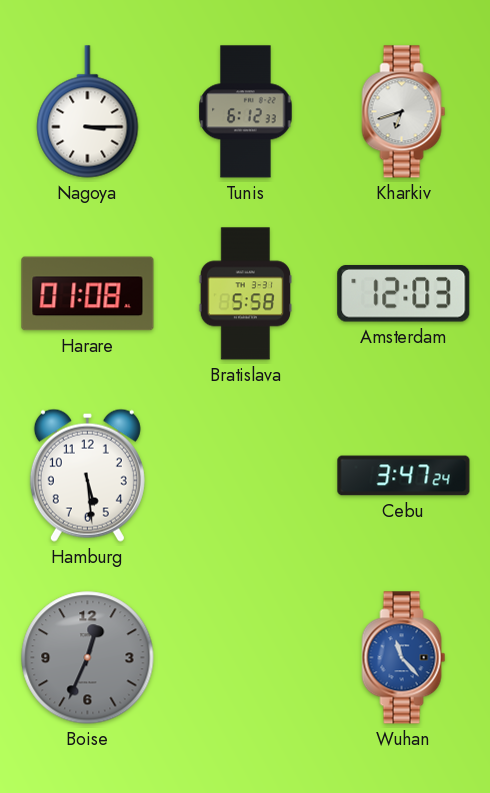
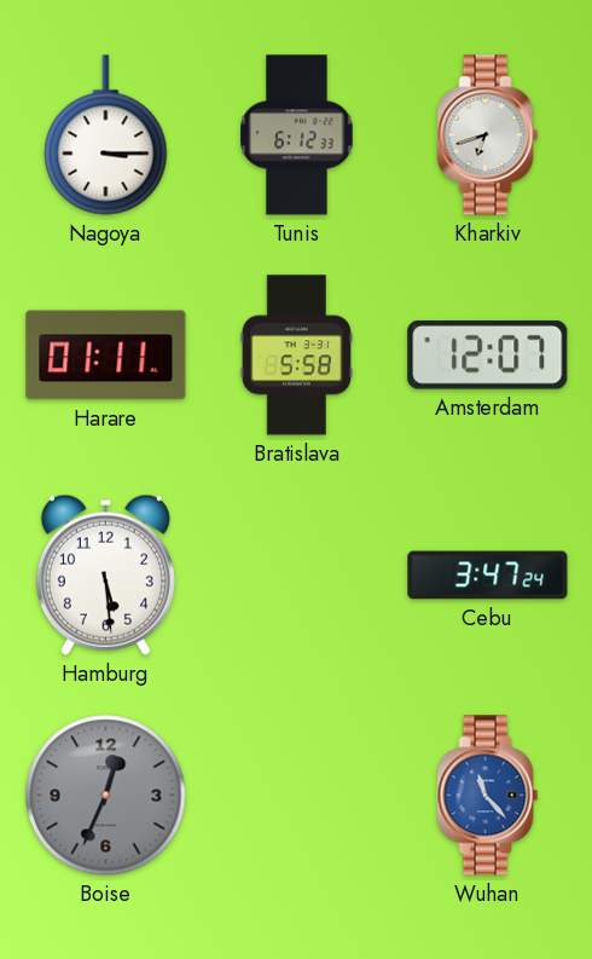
Harare: 01:08 -> 01:11 (106, 356)
Amsterdam: 12:03 -> 12:07 (488, 356)
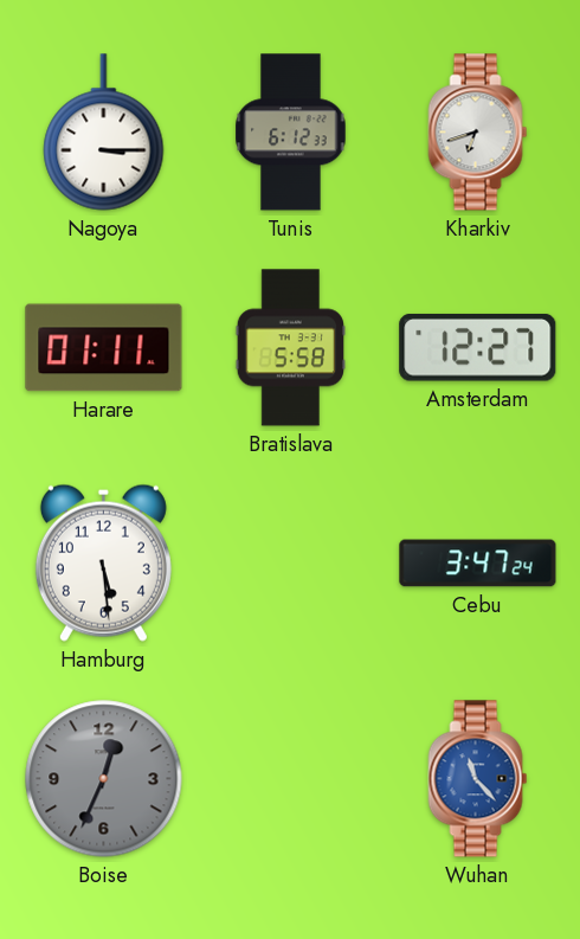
Amsterdam: 12:07 -> 12:27 (478, 348)
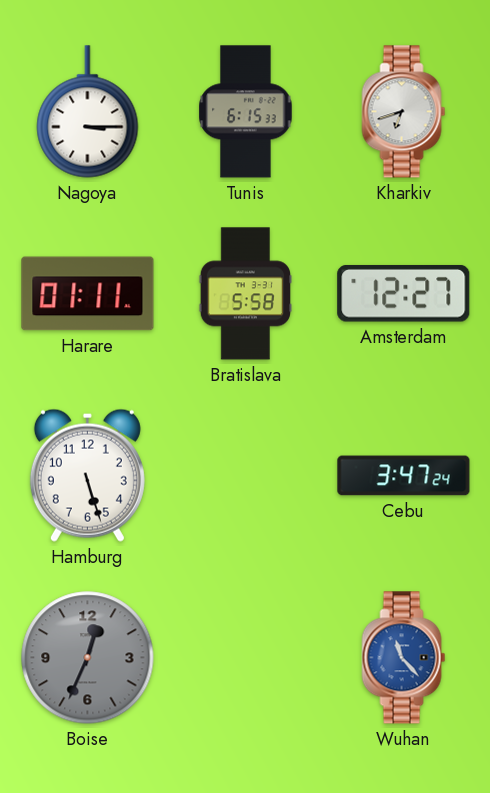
Tunis: 6:12 -> 6:15 (246, 112)
Hamburg: 5:29 -> 5:27 (87, 475)
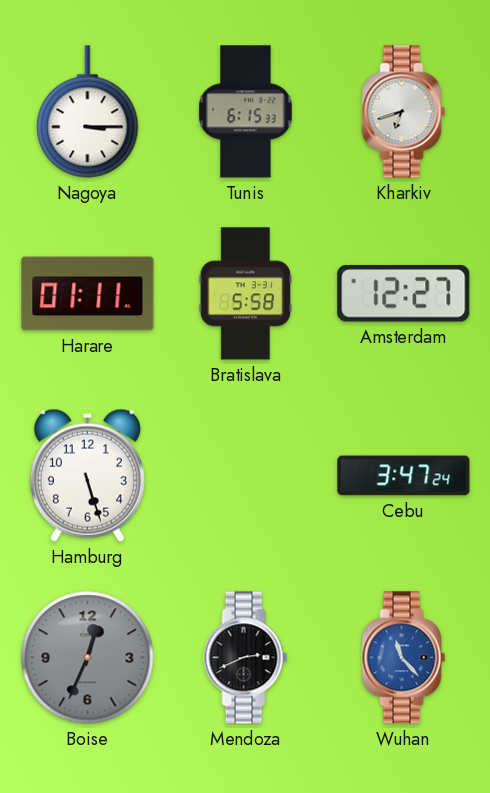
Mendoza: none -> 2:41 (246, 658)
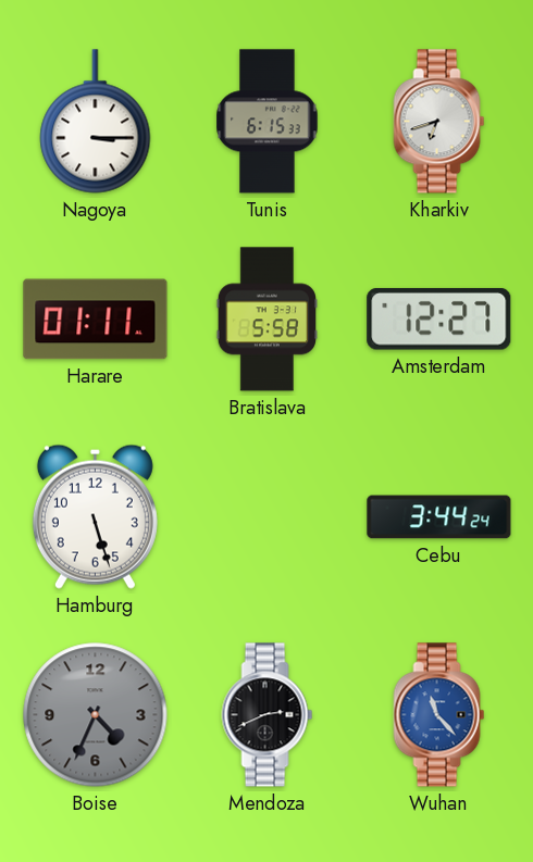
Cebu: 3:47 -> 3:44 (439, 517)
Boise: 12:34 -> 4:34 (96, 715)
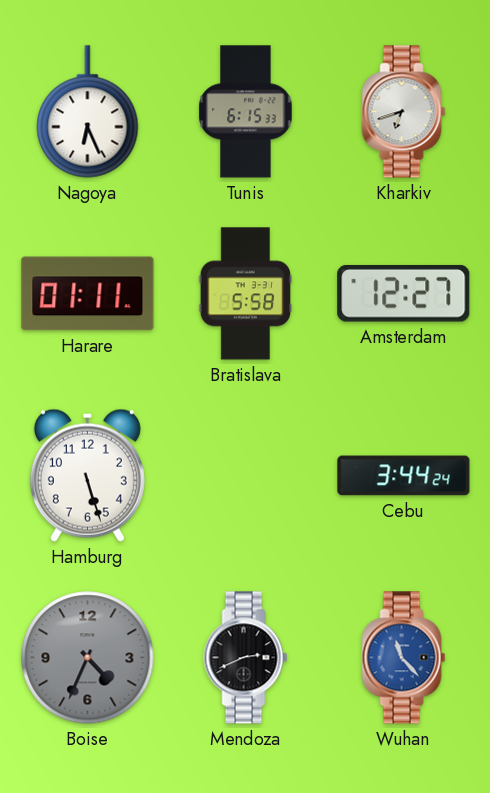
Nagoya: 3:15 -> 6:26 (88, 112)
